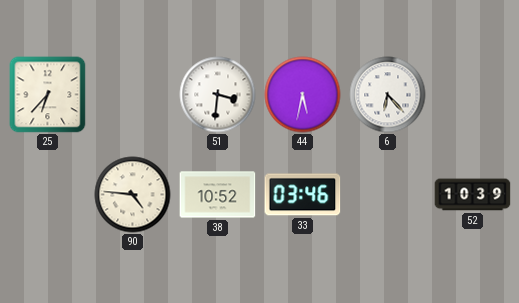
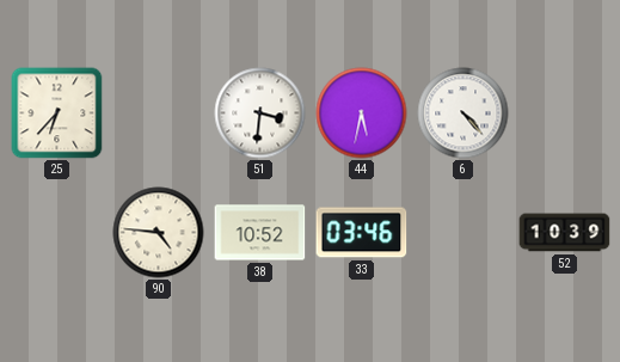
6: 6:23 -> 4:23 (464, 113)
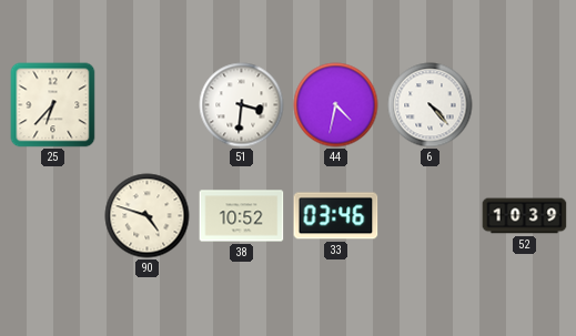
44: 5:32 -> 4:32 (336, 105)
90: 4:46 -> 4:48 (148, 216)
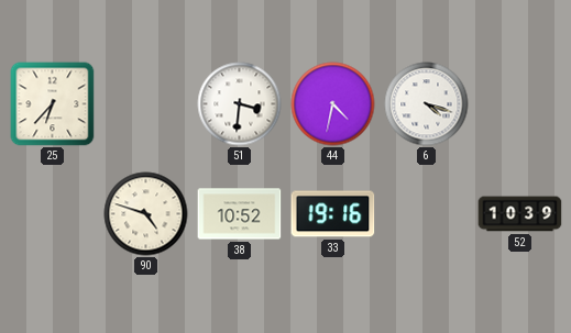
6: 4:23 -> 4:18 (427, 104)
33: 03:46 -> 19:16 (333, 214)
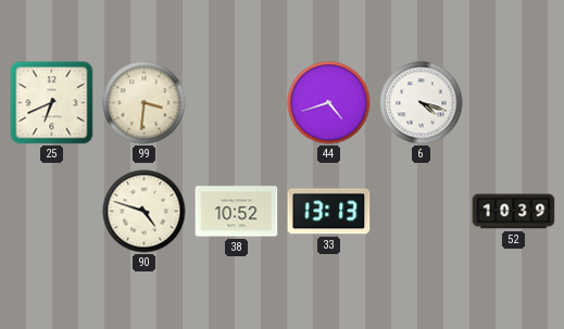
25: 6:37 -> 6:41 (52, 103)
99: none -> 3:31 (145, 103)
51: 3:31 -> none (240, 104)
44: 4:32 -> 4:42 (329, 103)
33: 19:16 -> 13:13 (329, 212)
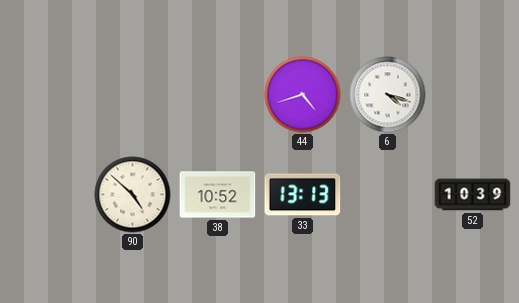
25: 6:41 -> none (52, 103)
99: 3:31 -> none (145, 103)
90: 4:48 -> 4:52 (133, 195)
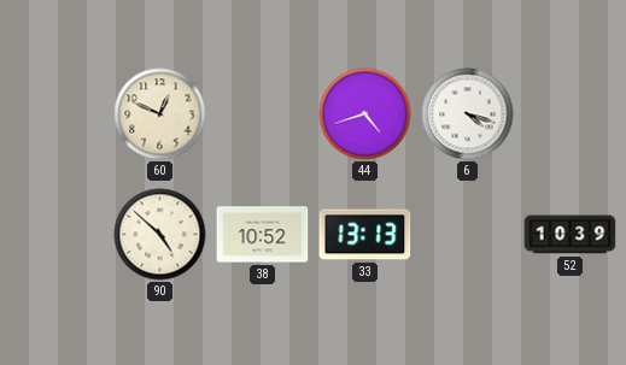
60: none -> 12:49 (160, 114)
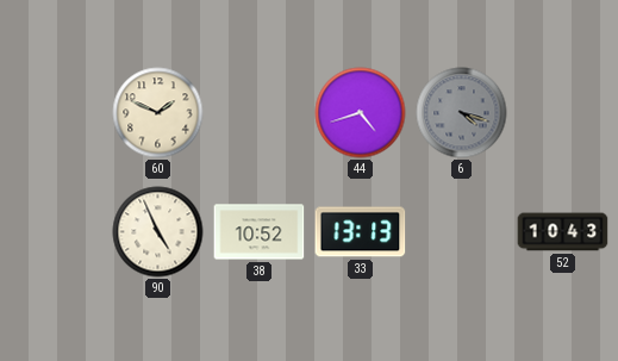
60: 12:49 -> 1:49 (158, 113)
6 dial: white -> grey (462, 113)
90: 4:52 -> 4:56 (158, 232)
52: 10:39 -> 10:43 (563, 232)
